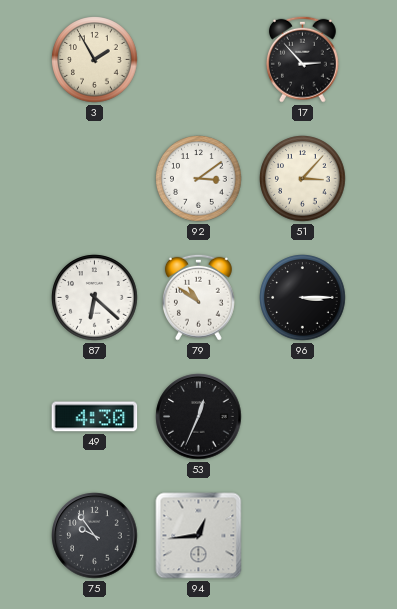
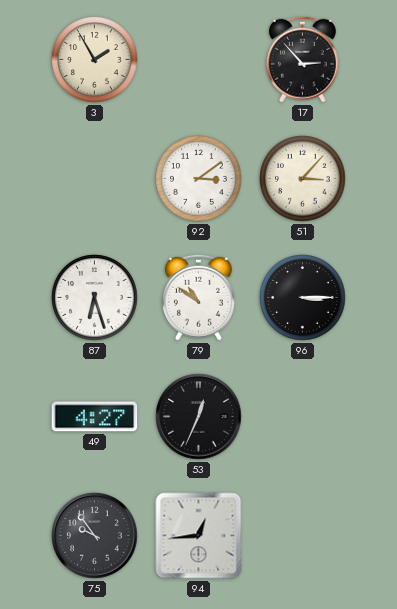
87: 6:22 -> 6:27 (95, 298)
49: 4:30 -> 4:27 (95, 417)
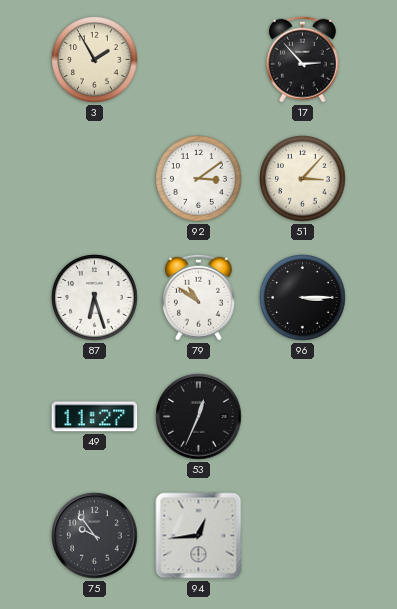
49: 4:27 -> 11:27 (95, 417)
